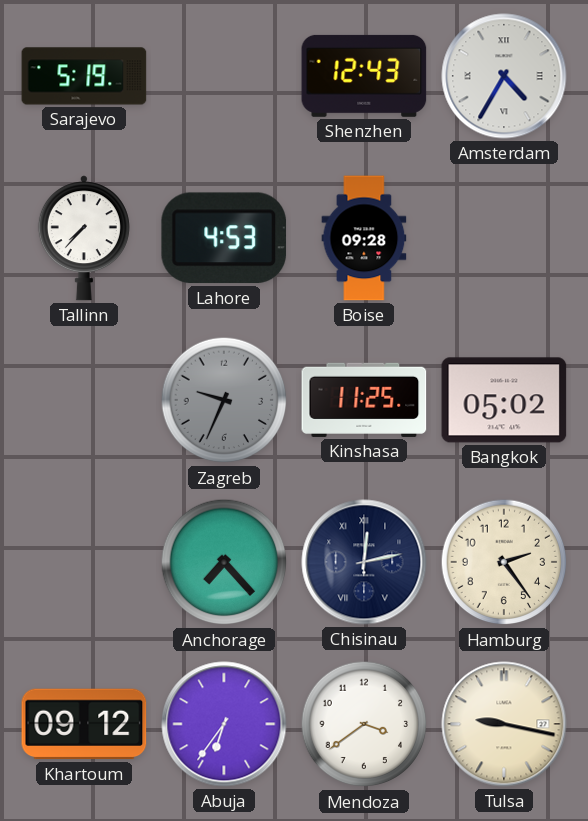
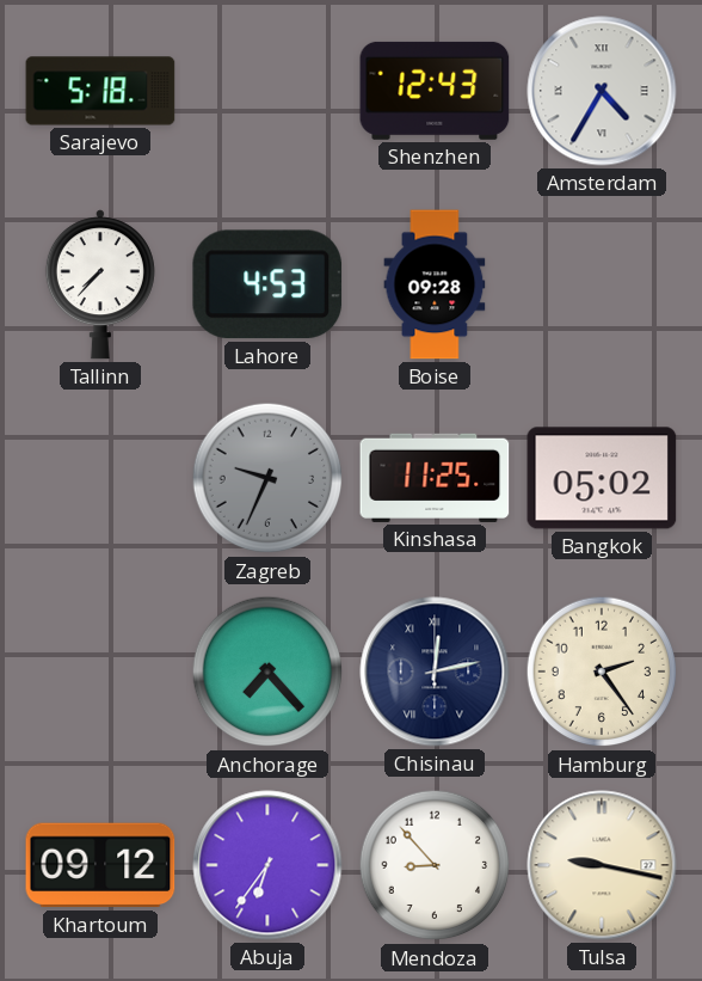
Sarajevo: 5:19 -> 5:18 (100, 91)
Mendoza: 3:39 -> 8:53 (435, 865)
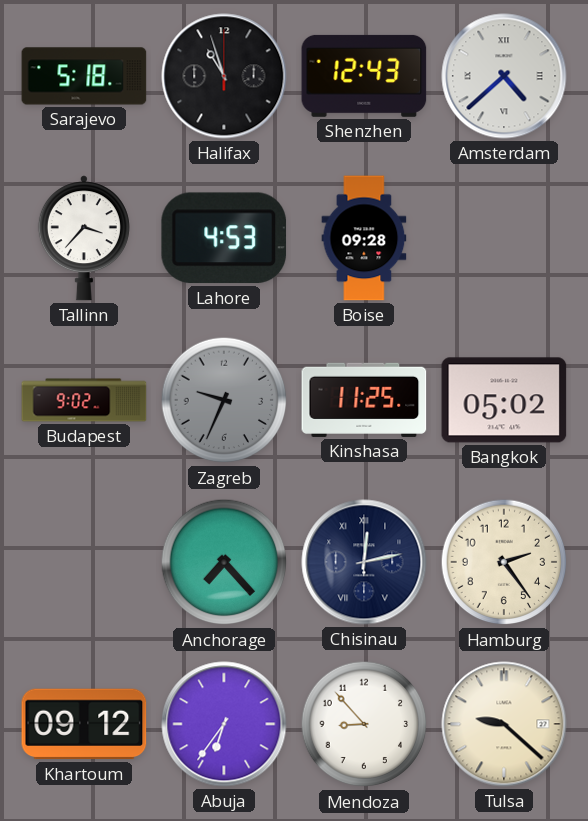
Halifax: none -> 10:57 (224, 76)
Amsterdam: 4:35 -> 4:38 (504, 76)
Tallinn: 7:37 -> 3:37 (84, 238)
Budapest: none -> 9:02 (84, 400)
Tulsa: 9:17 -> 9:22 (504, 724)
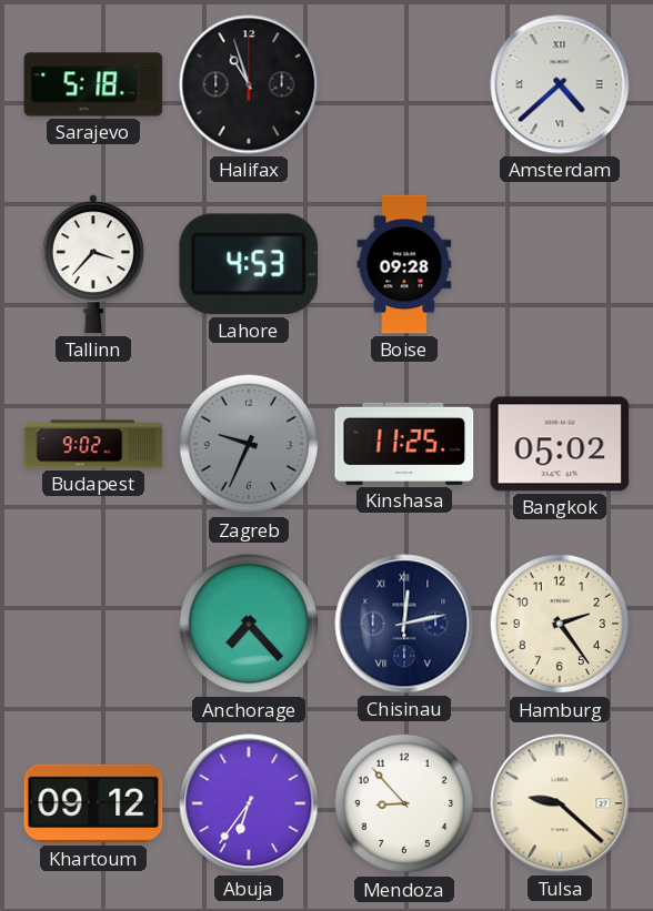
Shenzhen: 12:43 -> none (364, 76)
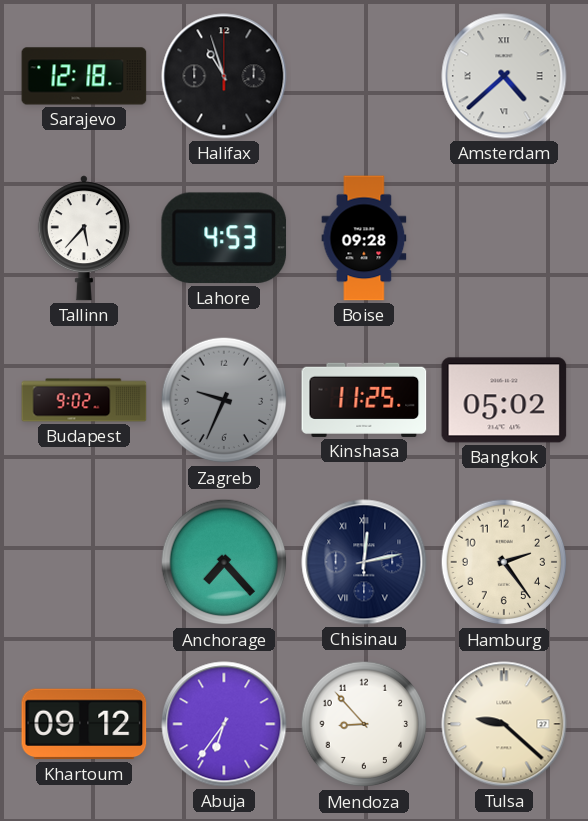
Sarajevo: 5:18 -> 12:18 (84, 76)
Tallinn: 3:37 -> 5:37 (84, 238)
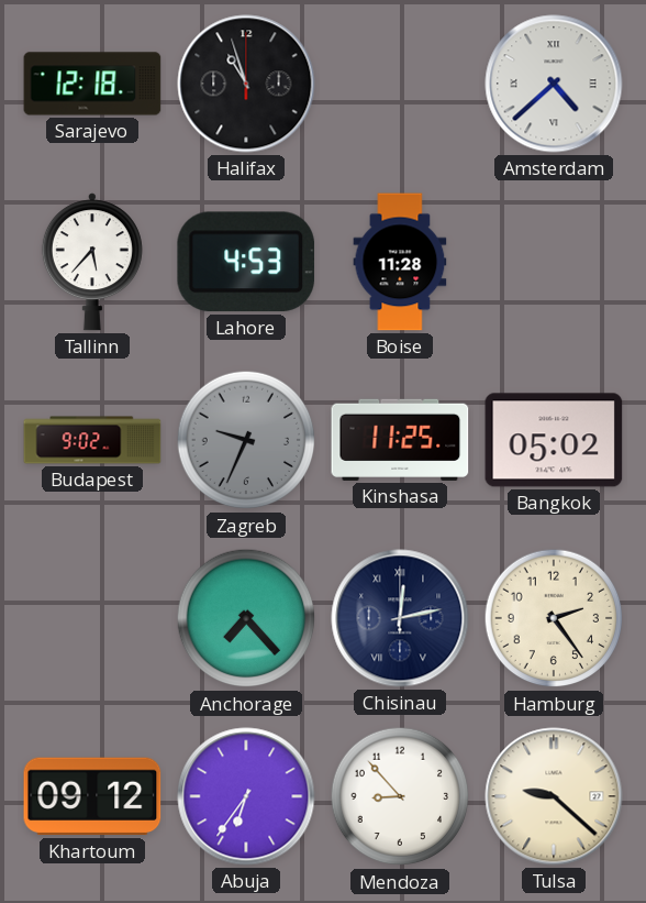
Boise: 09:28 -> 11:28 (400, 262)
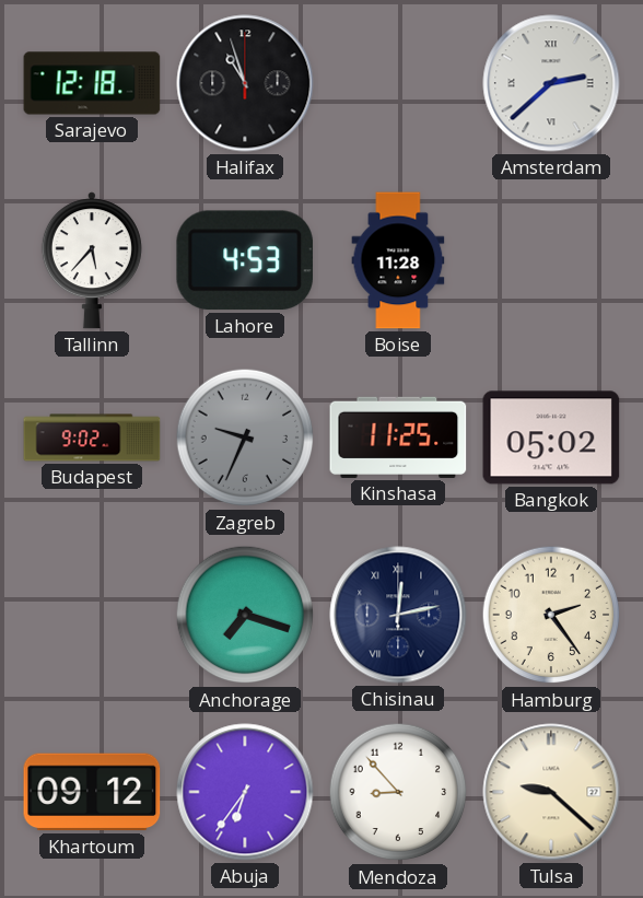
Amsterdam: 4:38 -> 2:38 (551, 83)
Anchorage: 7:23 -> 7:18 (245, 615)
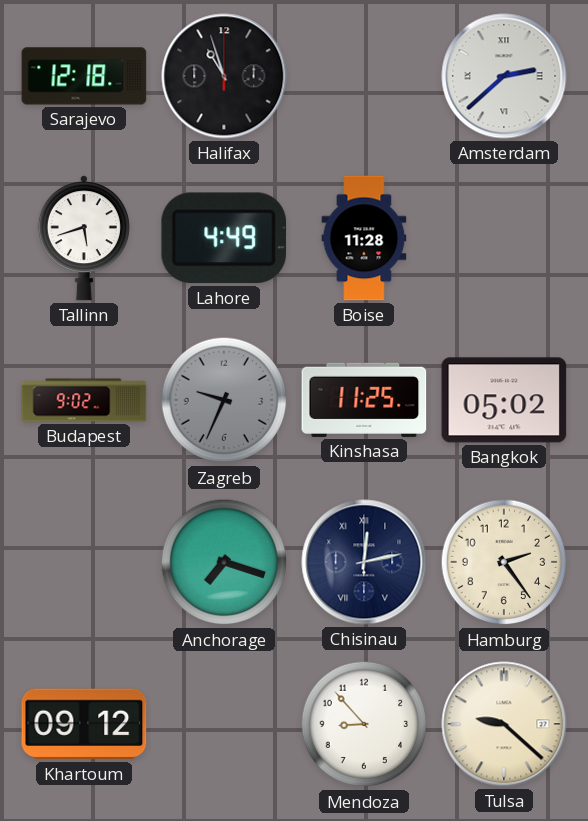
Tallinn: 5:37 -> 5:42 (84, 238)
Lahore: 4:53 -> 4:49 (224, 238)
Abuja: 6:36 -> none (245, 792)
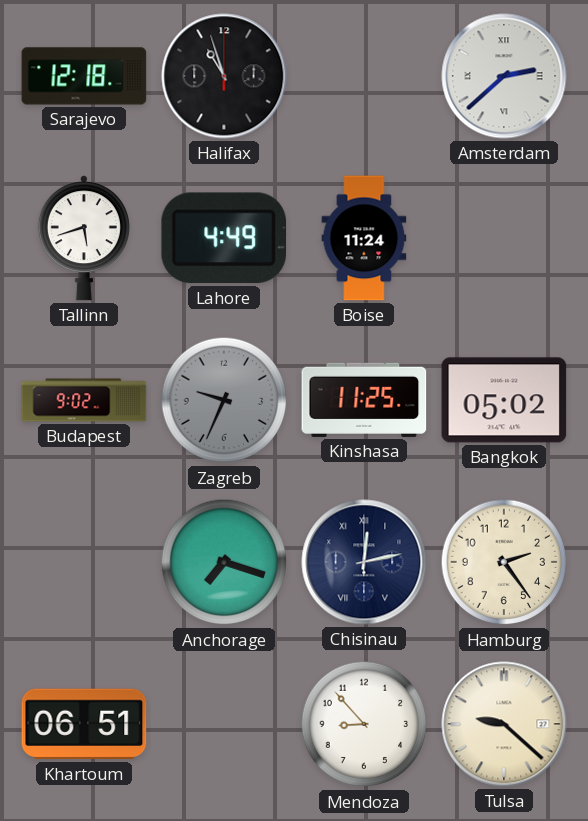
Boise: 11:28 -> 11:24 (364, 238)
Khartoum: 09:12 -> 06:51 (84, 724)
